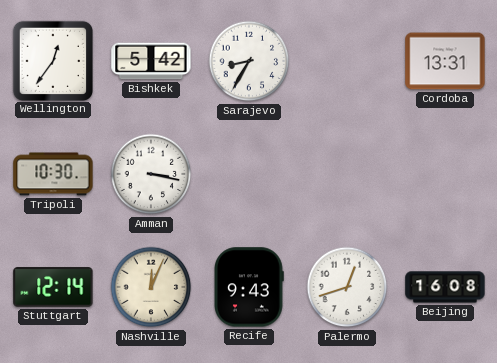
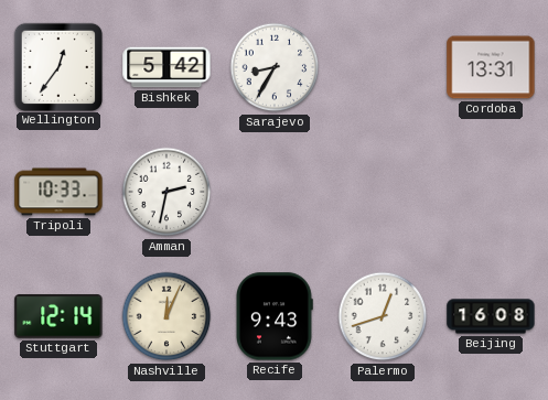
Tripoli: 10:30 -> 10:33 (58, 192)
Amman: 3:17 -> 2:32 (166, 192)
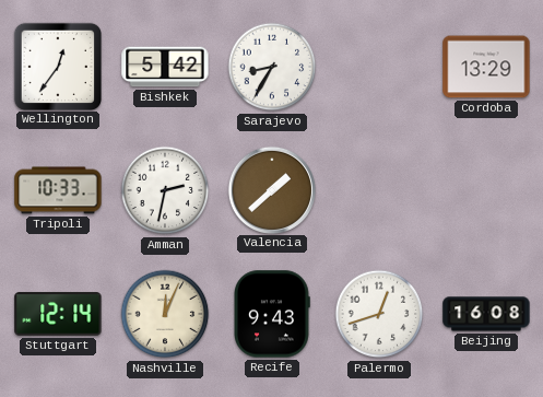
Cordoba: 13:31 -> 13:29 (486, 67)
Valencia: none -> 1:38 (271, 189)
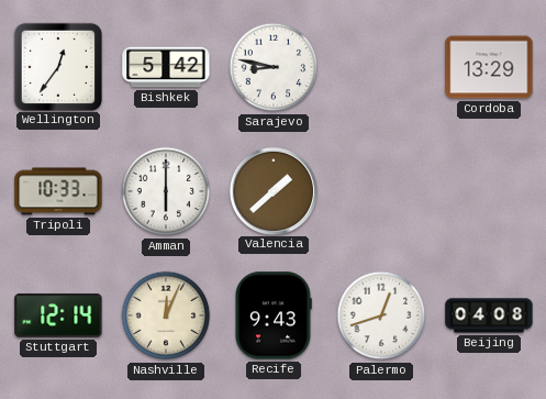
Sarajevo: 8:35 -> 8:47 (274, 67)
Amman: 2:32 -> 6:00 (166, 191)
Beijing: 16:08 -> 04:08 (489, 315)
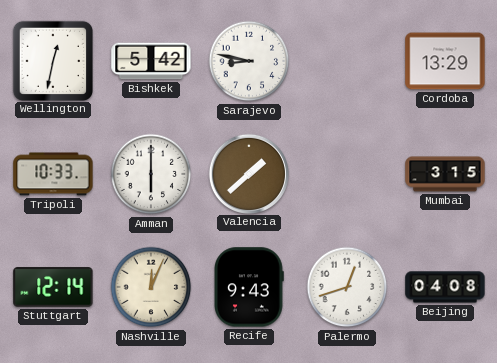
Wellington: 12:36 -> 12:32 (52, 60)
Mumbai: none -> 3:15 (445, 174)
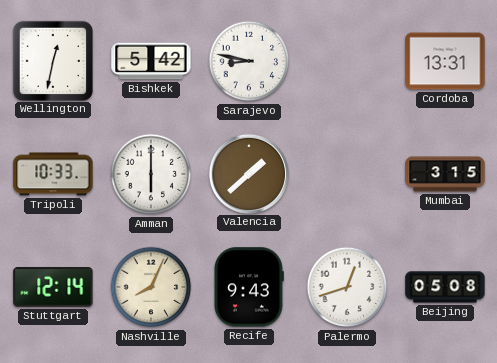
Cordoba: 13:29 -> 13:31 (445, 61)
Nashville: 12:04 -> 8:04 (151, 287)
Beijing: 04:08 -> 05:08 (445, 287)
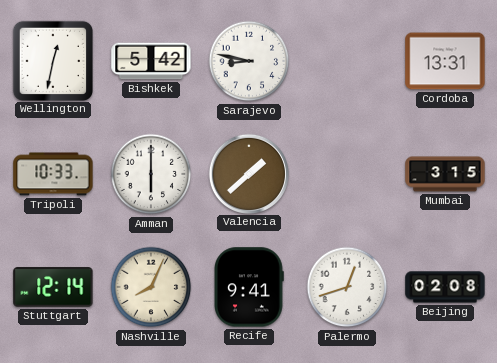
Recife: 9:43 -> 9:41 (249, 287)
Beijing: 05:08 -> 02:08 (445, 287)
